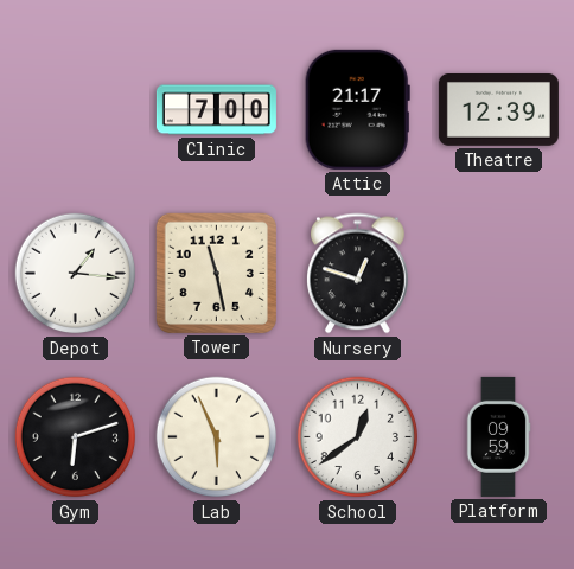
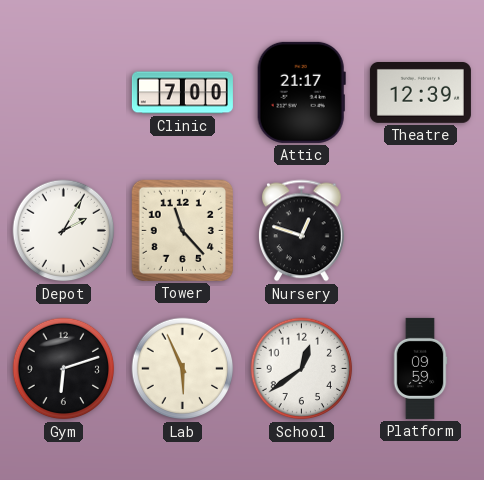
Depot: 1:16 -> 2:05 (64, 231)
Tower: 11:28 -> 11:23 (182, 230)
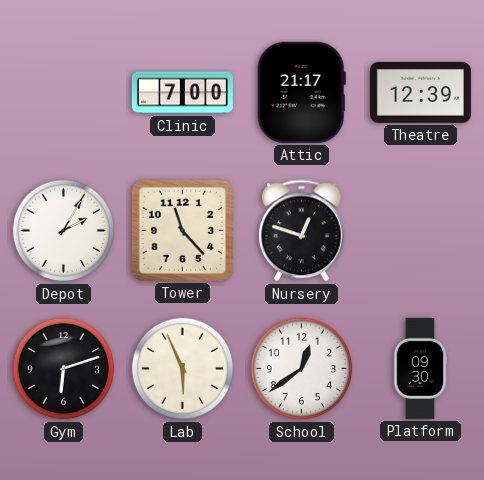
Platform: 09:59 -> 09:30 (420, 368)
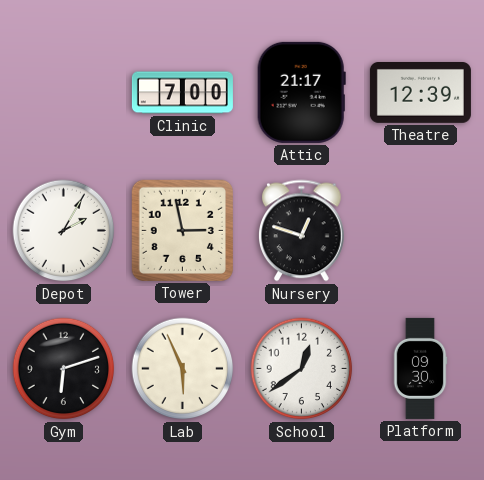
Tower: 11:23 -> 2:58 (182, 230)
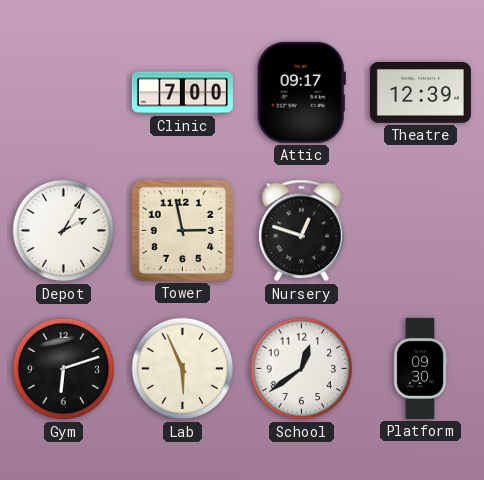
Attic: 21:17 -> 09:17 (301, 92)
